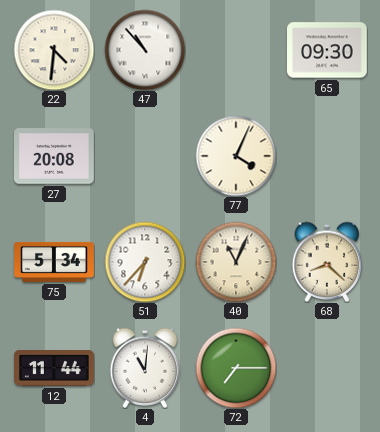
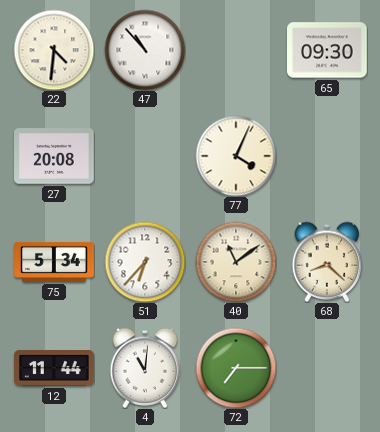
40: 11:04 -> 11:09 (236, 262)
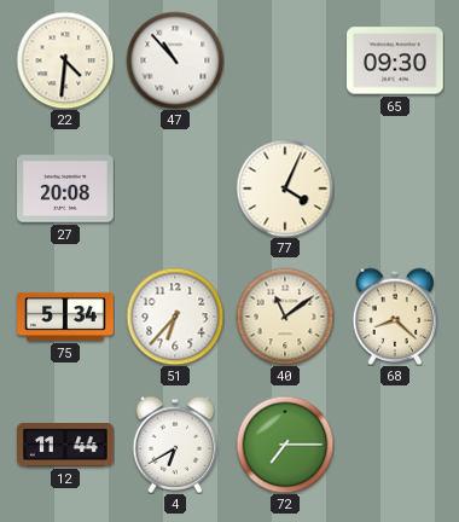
4: 11:01 -> 6:40 (175, 445)
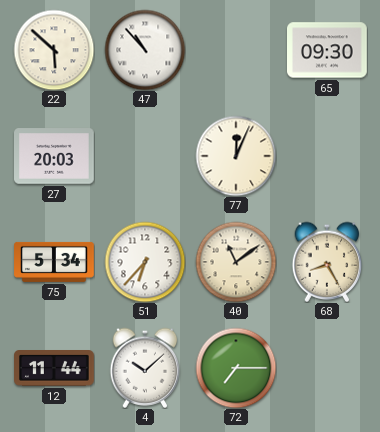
22: 4:31 -> 5:52 (54, 50)
27: 20:08 -> 20:03 (55, 156)
77: 4:04 -> 12:04 (236, 156)
68: 8:22 -> 8:25 (327, 262)
4: 6:40 -> 10:08 (145, 368)
